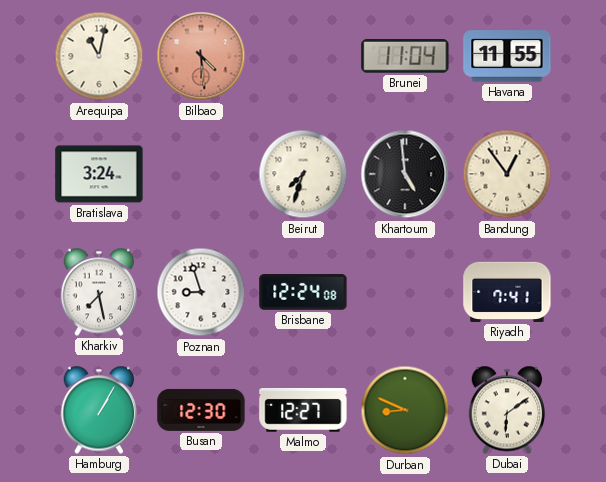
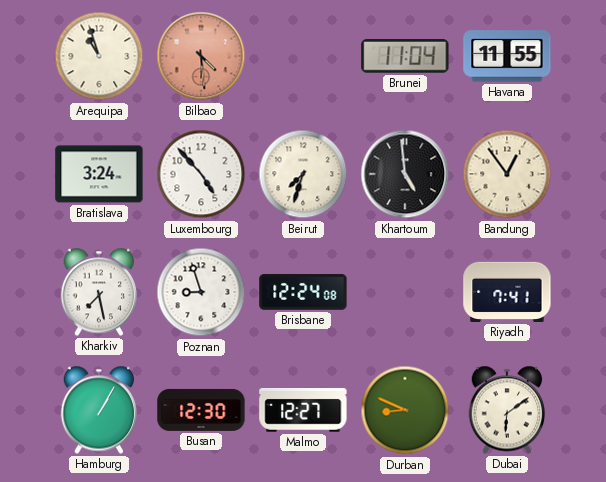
Arequipa: 11:02 -> 10:57 (99, 56)
Luxembourg: none -> 4:53 (201, 174)
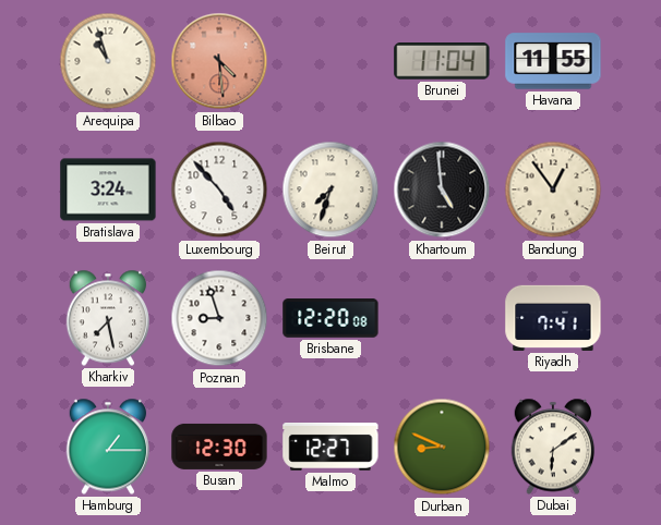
Brisbane: 12:24 -> 12:20 (330, 318)
Hamburg: 1:05 -> 1:15 (108, 447)
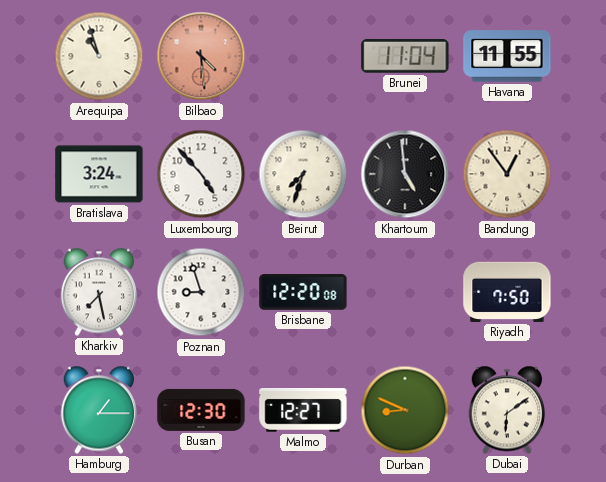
Riyadh: 7:41 -> 7:50 (507, 292)
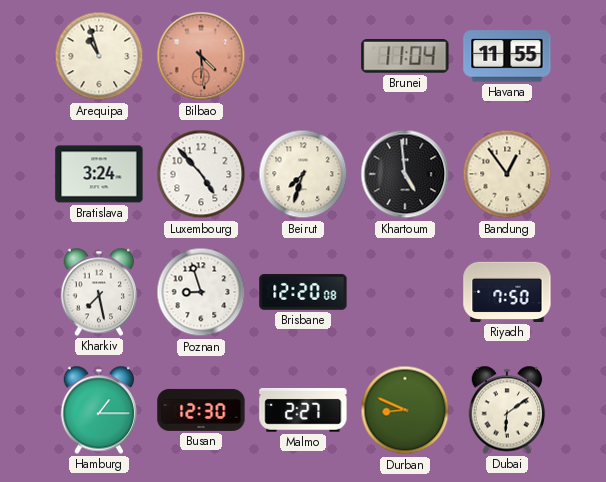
Malmo: 12:27 -> 2:27 (303, 411)
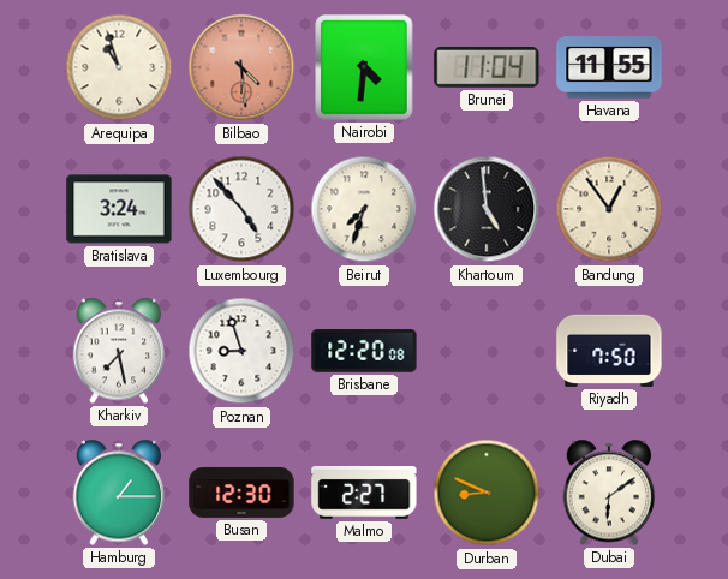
Nairobi: none -> 4:31 (364, 67)
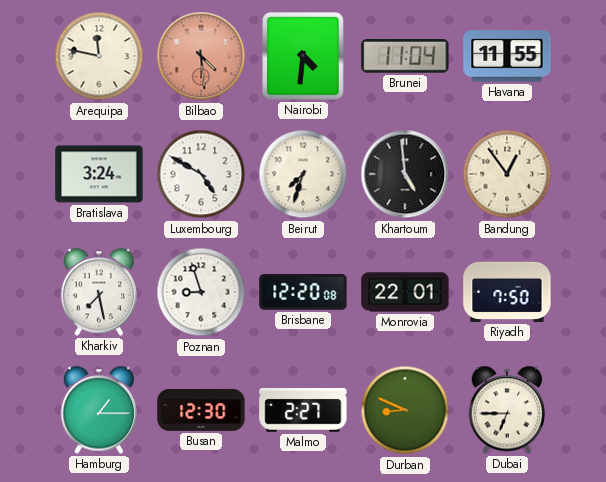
Arequipa: 10:57 -> 11:47 (99, 56)
Luxembourg: 4:53 -> 4:50 (201, 174)
Monrovia: none -> 22:01 (405, 292)
Dubai: 6:09 -> 6:45 (507, 410)
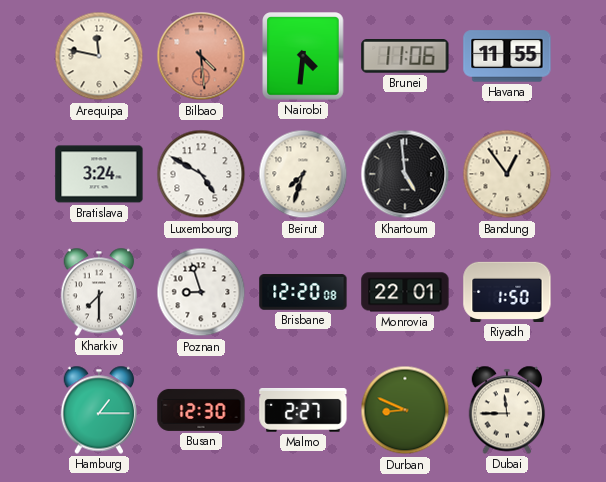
Brunei: 11:04 -> 11:06 (405, 57)
Kharkiv: 7:28 -> 7:30 (99, 292)
Riyadh: 7:50 -> 1:50 (507, 292)
Dubai: 6:45 -> 11:45 (507, 410)
